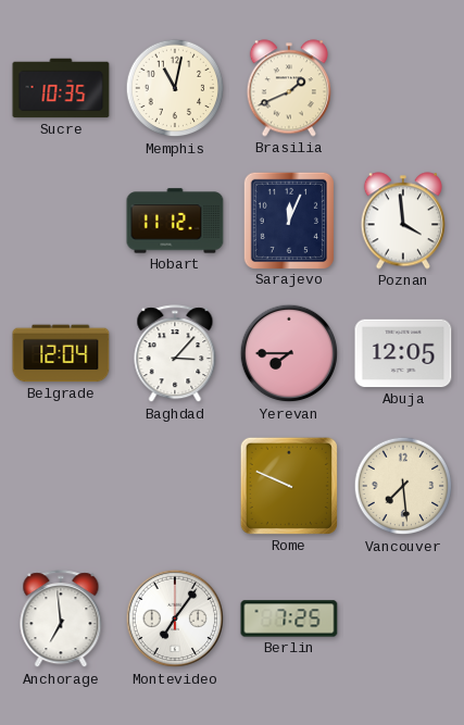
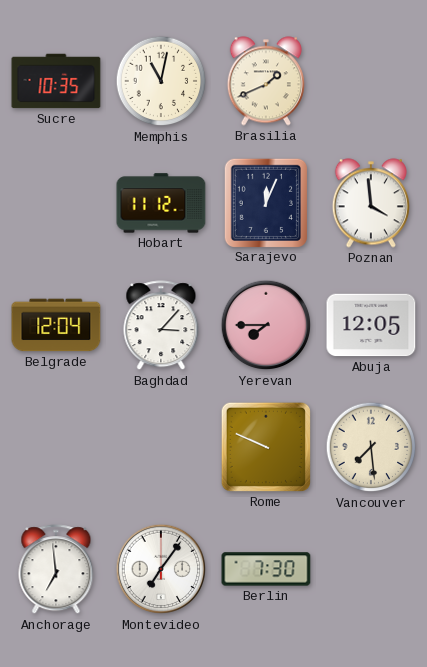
Berlin: 7:25 -> 7:30 (266, 569)
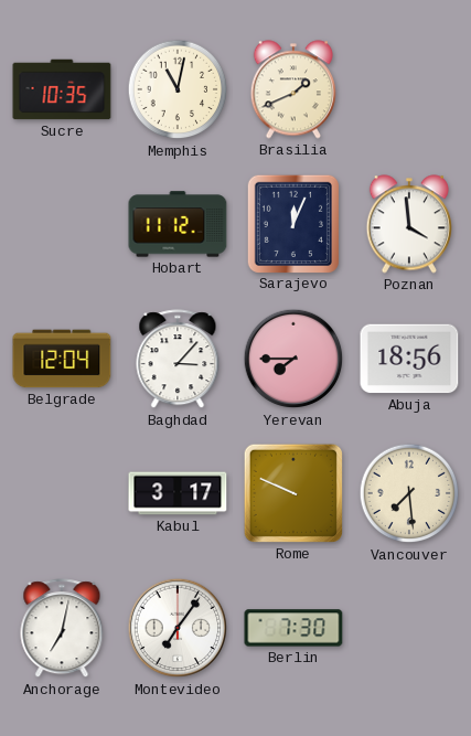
Abuja: 12:05 -> 18:56 (409, 359)
Kabul: none -> 3:17 (178, 493)
Anchorage: 6:59 -> 7:02 (62, 629)
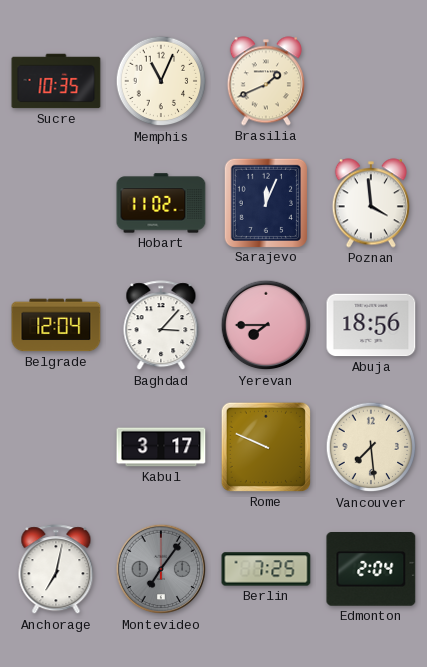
Memphis: 11:02 -> 11:04 (161, 81)
Hobart: 11:12 -> 11:02 (161, 203)
Montevideo dial: white -> grey (161, 569)
Berlin: 7:30 -> 7:25 (266, 569)
Edmonton: none -> 2:04 (371, 570)
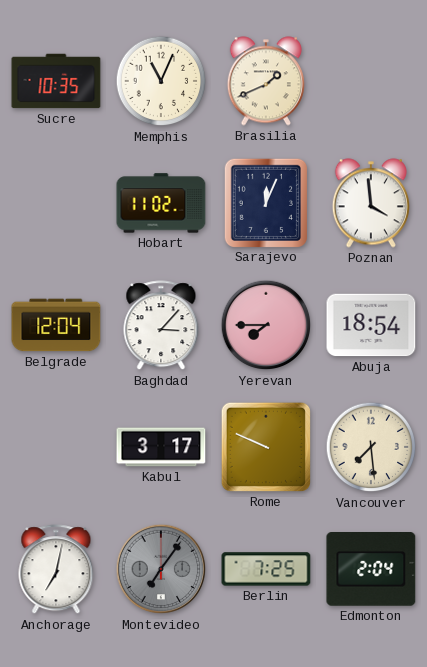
Abuja: 18:56 -> 18:54 (371, 325)
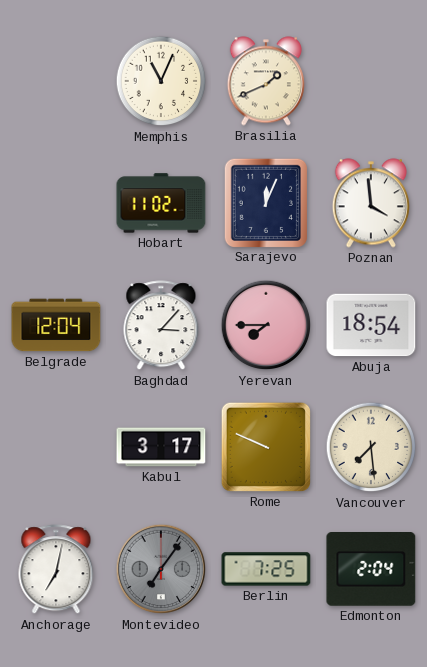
Sucre: 10:35 -> none (56, 81)
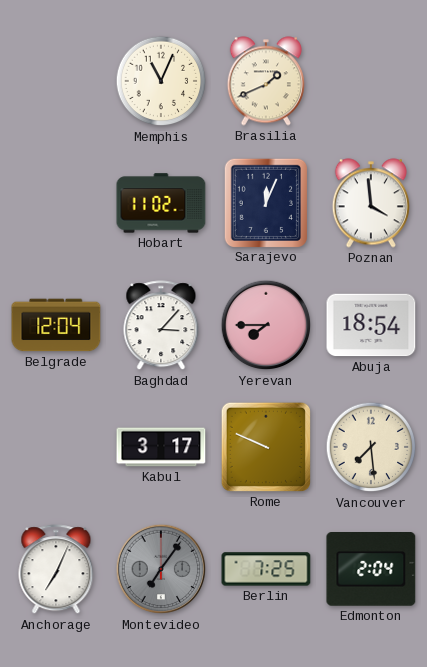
Anchorage: 7:02 -> 7:04 (56, 570)
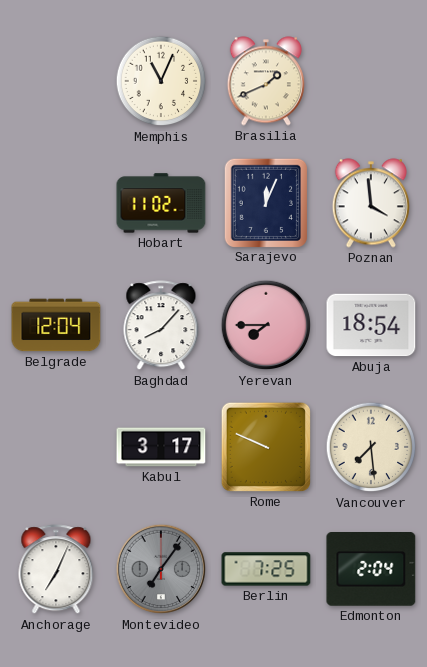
Baghdad: 3:07 -> 8:07 (161, 326)
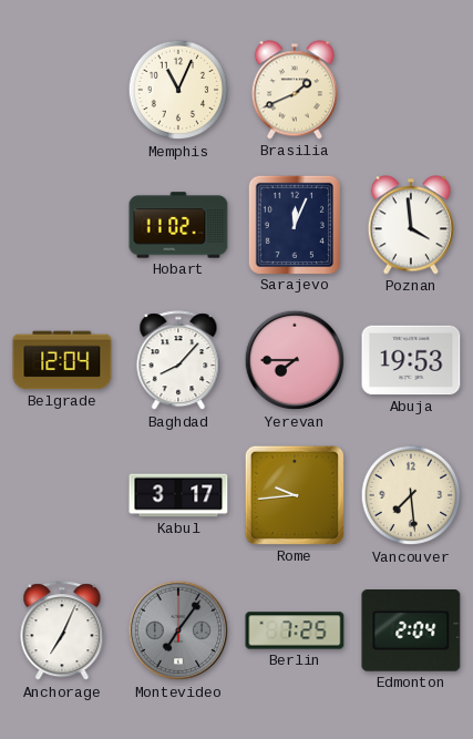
Abuja: 18:54 -> 19:53 (411, 360)
Rome: 9:49 -> 9:44 (295, 495)
